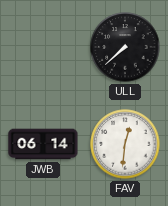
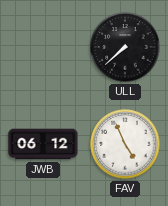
JWB: 06:14 -> 06:12 (43, 144)
FAV: 12:31 -> 4:56 (125, 144)
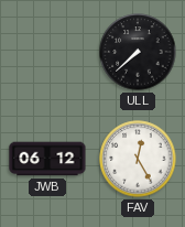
FAV: 4:56 -> 12:25 (138, 159)
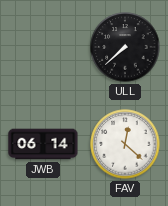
JWB: 06:12 -> 06:14 (43, 144)
FAV: 12:25 -> 12:22 (125, 144)
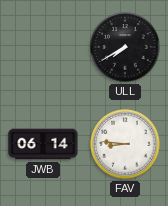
ULL: 7:38 -> 7:40 (125, 47)
FAV: 12:22 -> 8:46 (125, 144)
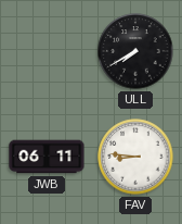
JWB: 06:14 -> 06:11 (47, 157)
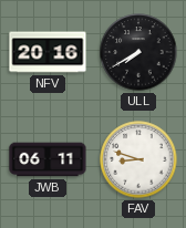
NFV: none -> 20:16 (48, 52)
FAV: 8:46 -> 8:48 (138, 159)
